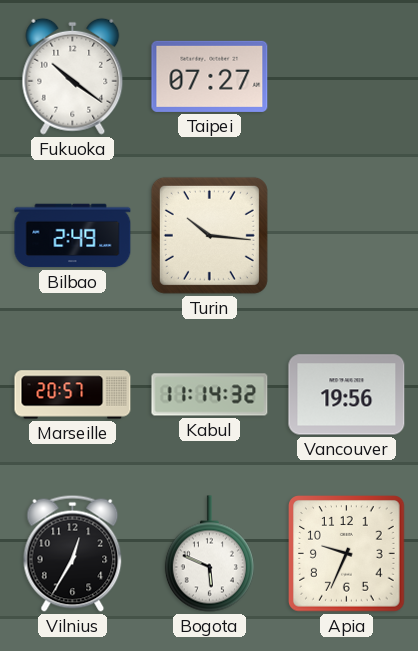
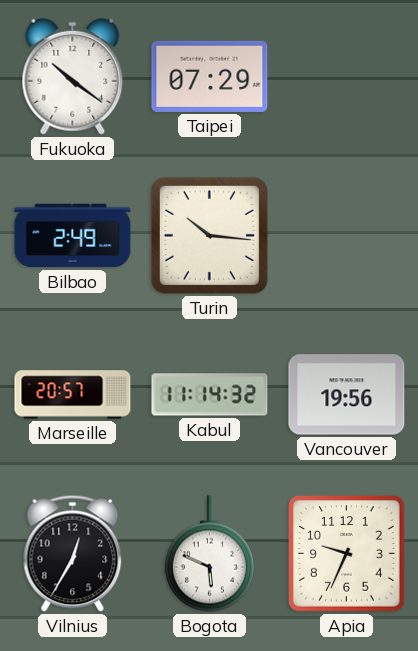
Taipei: 07:27 -> 07:29 (210, 76)
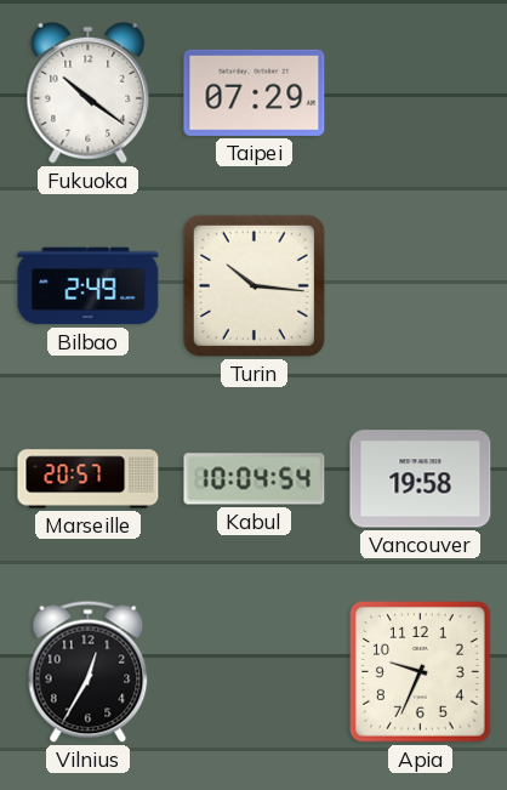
Kabul: 11:14 -> 10:04 (255, 479)
Vancouver: 19:56 -> 19:58 (421, 479)
Bogota: 5:49 -> none (209, 554)
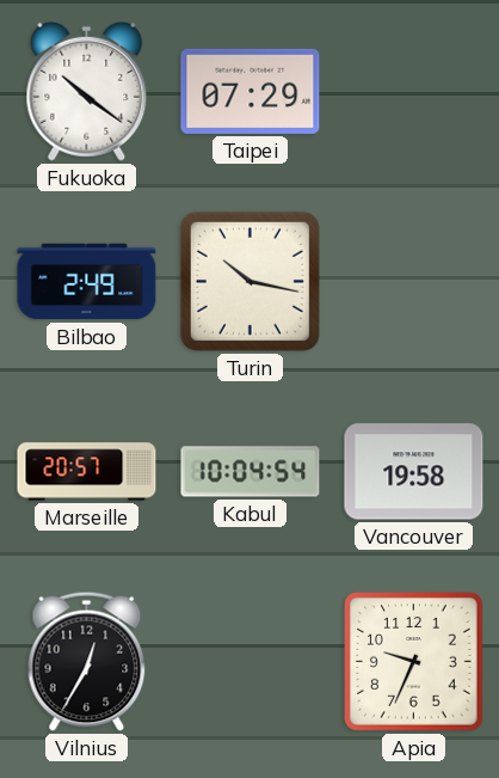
Turin: 10:16 -> 10:17 (249, 281)
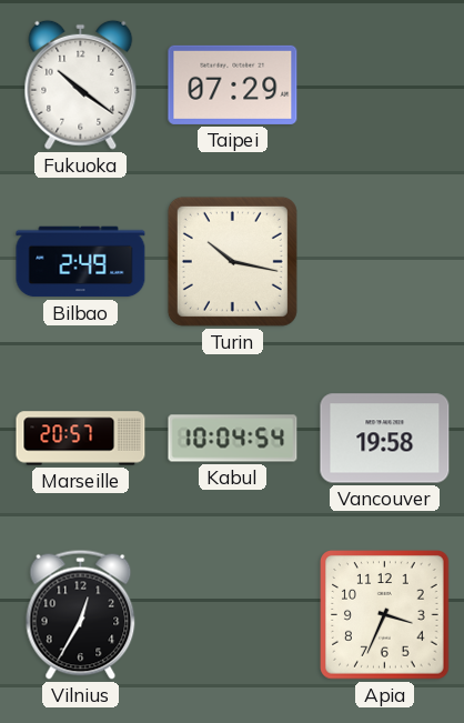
Apia: 9:34 -> 3:34 (385, 615)
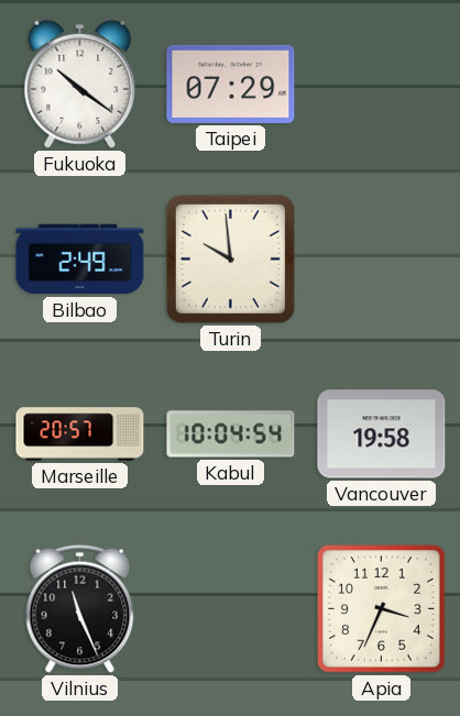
Turin: 10:17 -> 9:59 (230, 258)
Vilnius: 12:35 -> 11:26 (80, 608)
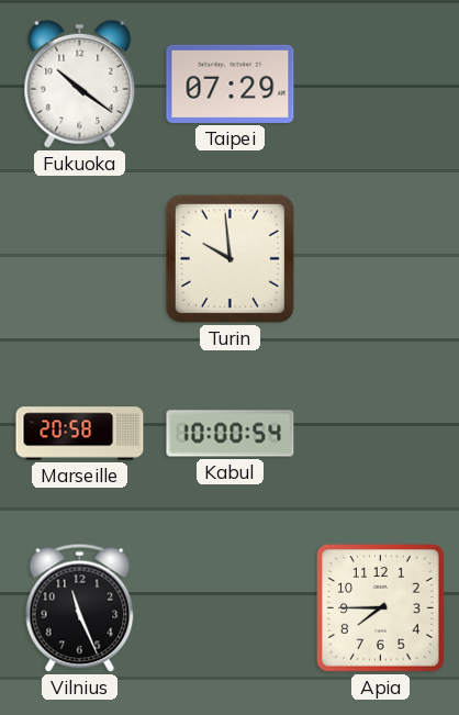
Bilbao: 2:49 -> none (80, 260)
Marseille: 20:57 -> 20:58 (80, 434)
Kabul: 10:04 -> 10:00 (231, 434)
Vancouver: 19:58 -> none (382, 434)
Apia: 3:34 -> 7:45 (381, 608)
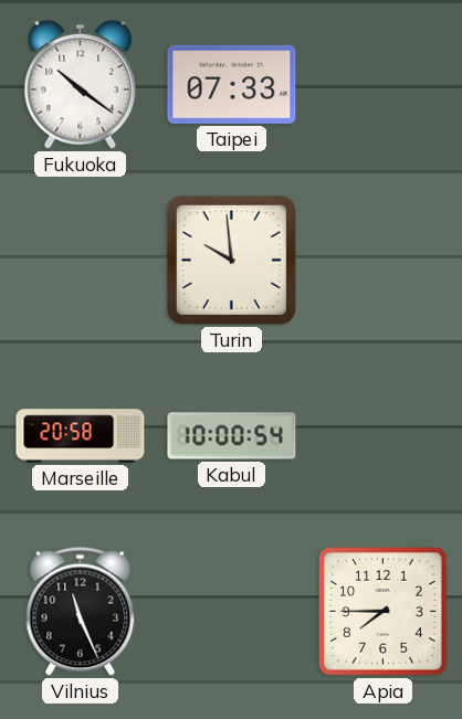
Taipei: 07:29 -> 07:33 (232, 84)
